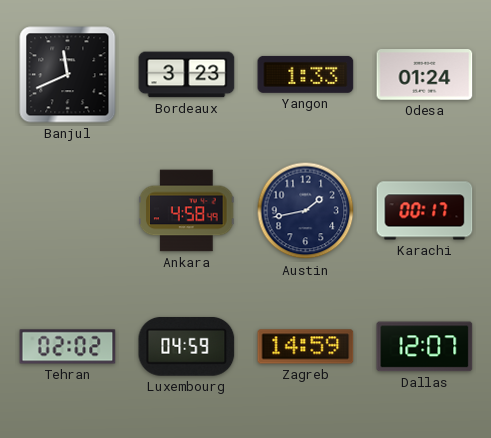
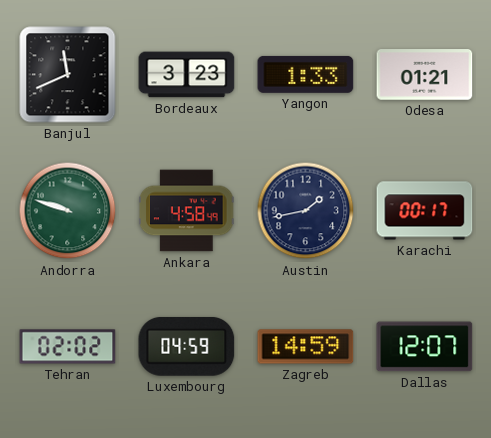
Odesa: 01:24 -> 01:21 (425, 75)
Andorra: none -> 9:48 (68, 211)
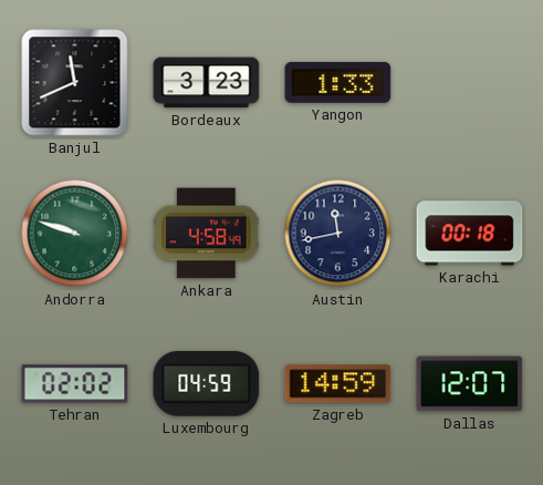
Odesa: 01:21 -> none (425, 75)
Austin: 1:43 -> 11:43 (338, 234)
Karachi: 00:17 -> 00:18 (470, 234)
